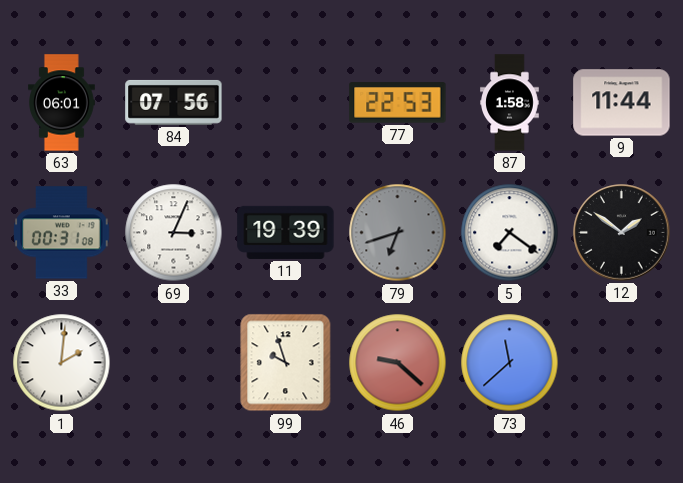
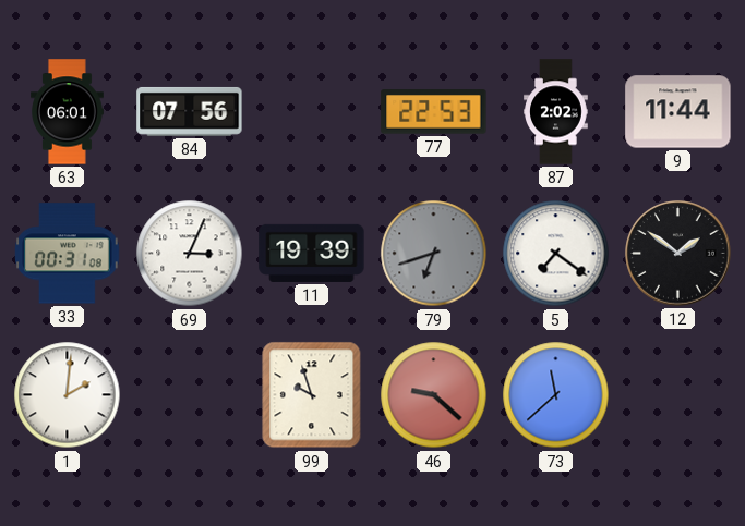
87: 1:58 -> 2:02 (556, 112)
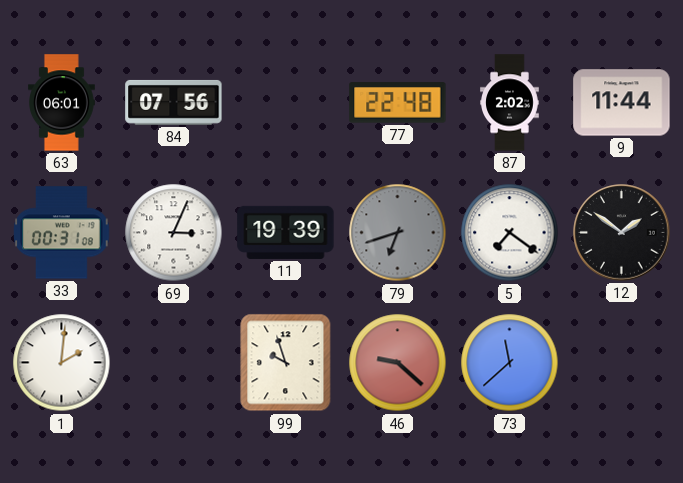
77: 22:53 -> 22:48 (398, 103)
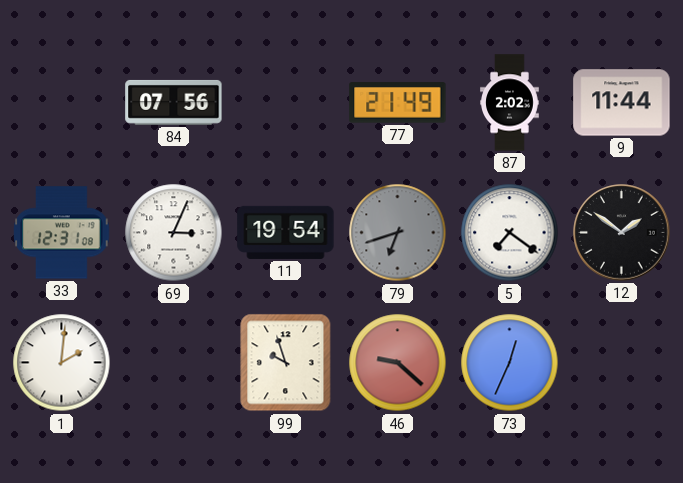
63: 06:01 -> none (62, 103)
77: 22:48 -> 21:49 (398, 103)
33: 00:31 -> 12:31 (62, 233)
11: 19:39 -> 19:54 (286, 232)
73: 11:38 -> 12:34 (510, 363)
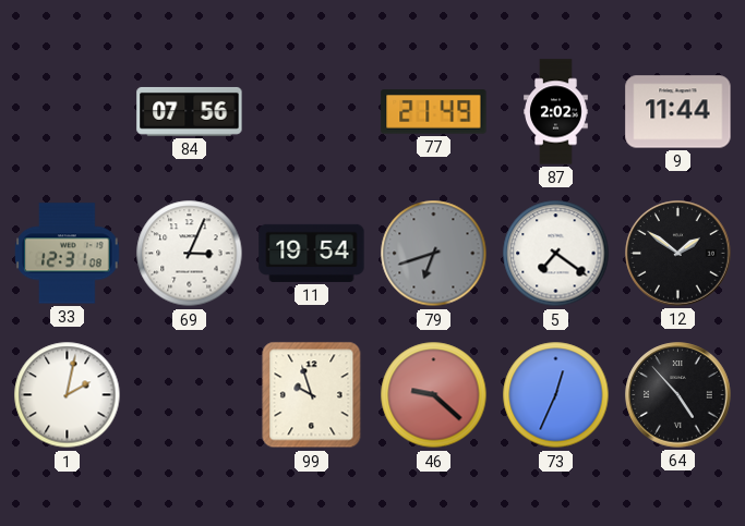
1: 2:01 -> 2:02 (68, 395)
64: none -> 4:53 (678, 395)
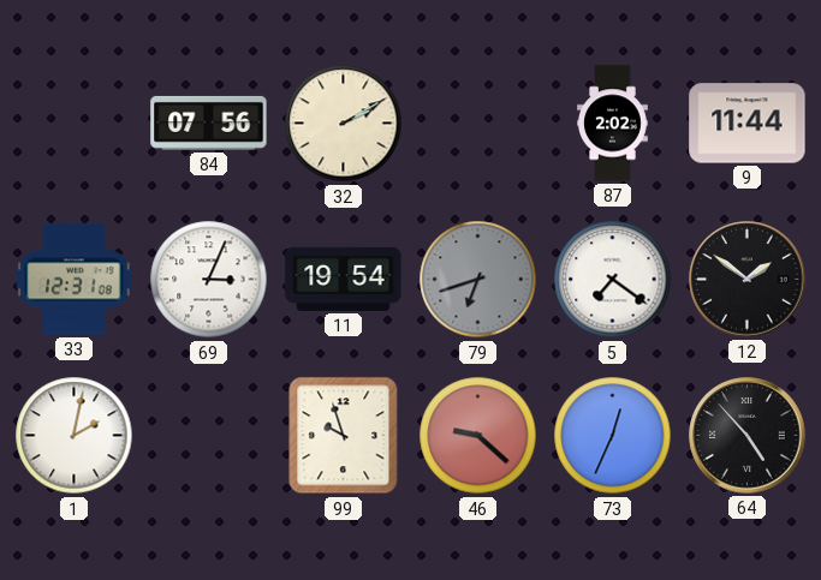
32: none -> 2:10 (344, 124)
77: 21:49 -> none (434, 112)
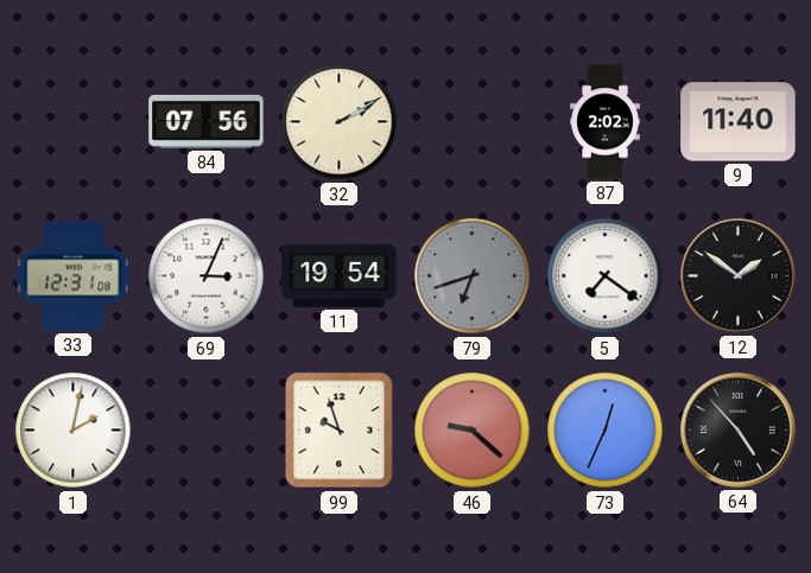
9: 11:44 -> 11:40 (739, 122)
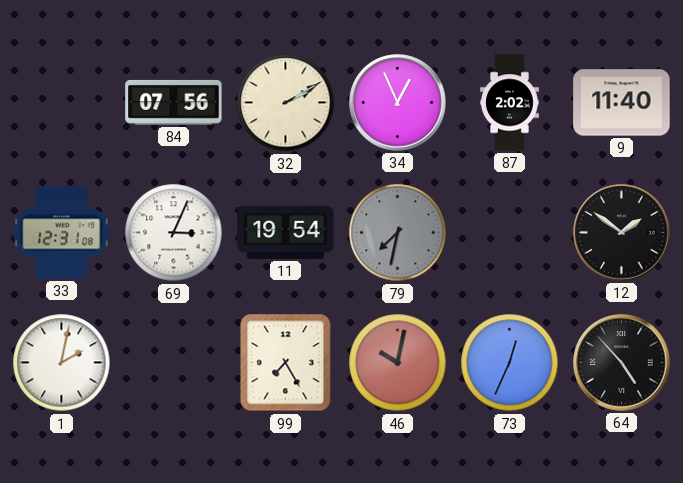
34: none -> 12:56 (398, 103)
79: 6:42 -> 7:32 (398, 233)
5: 7:21 -> none (606, 276)
99: 9:57 -> 7:25 (286, 363)
46: 9:22 -> 10:02 (398, 363)
